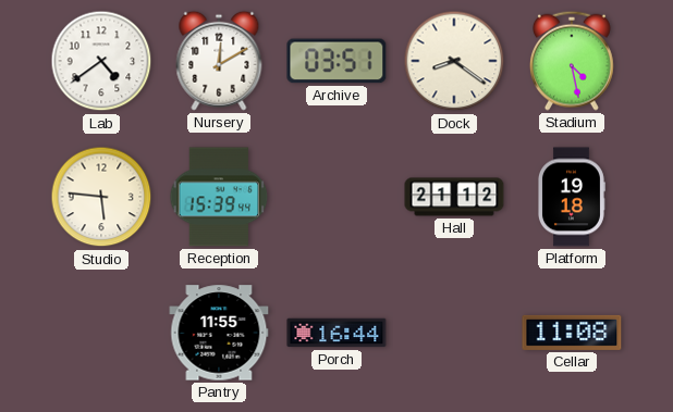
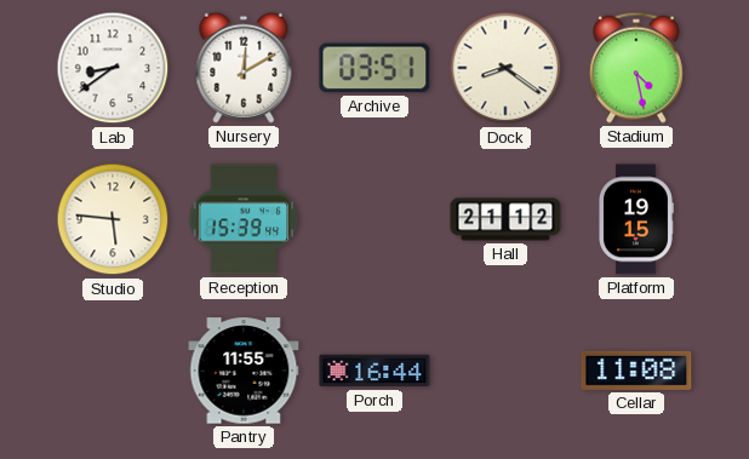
Lab: 4:39 -> 8:39 (113, 68)
Platform: 19:18 -> 19:15 (635, 219)
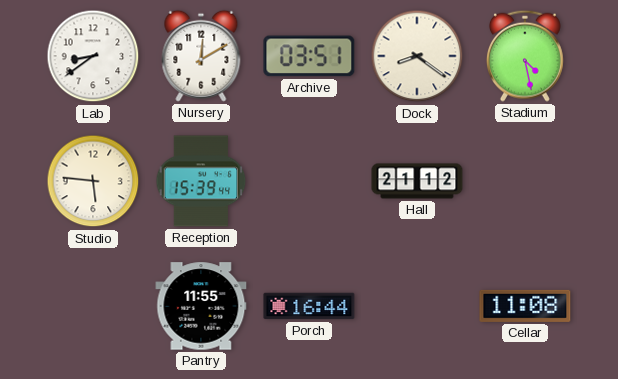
Platform: 19:15 -> none (635, 219)
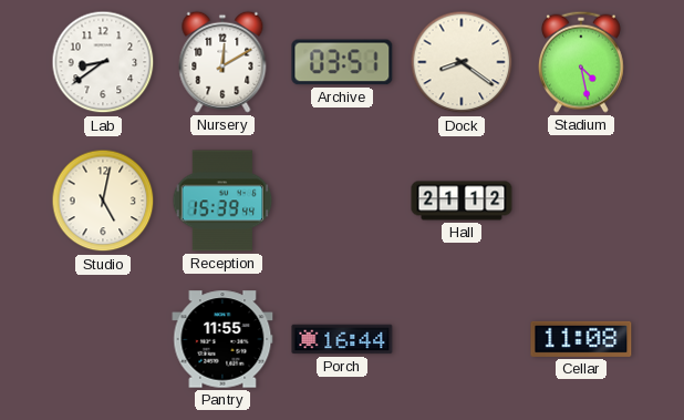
Studio: 5:46 -> 5:02 (103, 201)
